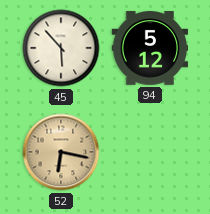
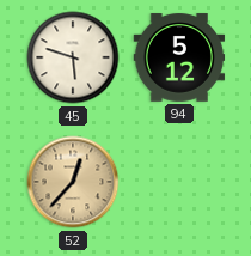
45: 5:53 -> 5:48 (73, 57)
52: 6:17 -> 12:37 (73, 182)
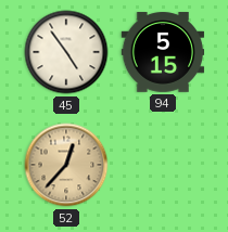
45: 5:48 -> 4:54 (66, 52)
94: 5:12 -> 5:15 (163, 52)
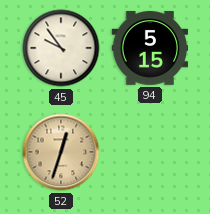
45: 4:54 -> 9:54 (61, 48)
52: 12:37 -> 12:33 (61, 152)
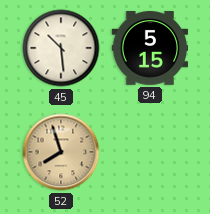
45: 9:54 -> 10:29 (61, 48)
52: 12:33 -> 7:57 (61, 152)
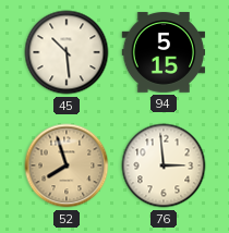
76: none -> 2:59 (164, 165)
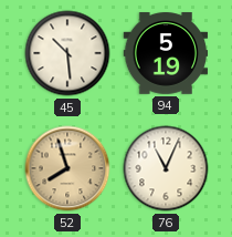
94: 5:15 -> 5:19 (166, 53)
76: 2:59 -> 11:04 (166, 168)
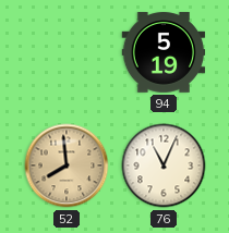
45: 10:29 -> none (67, 53)
52: 7:57 -> 7:59 (67, 165)
